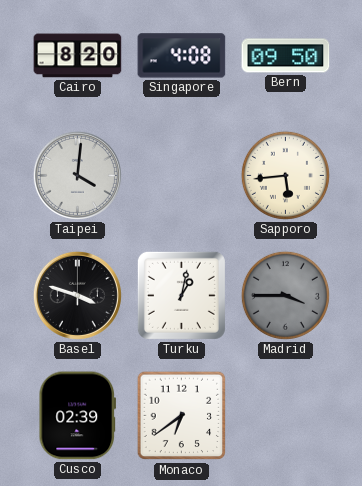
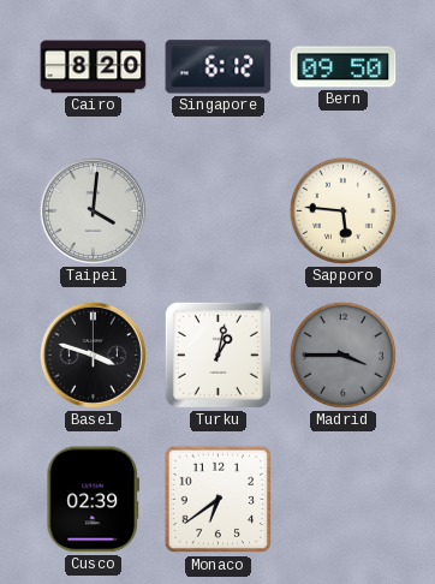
Singapore: 4:08 -> 6:12 (219, 67)
Sapporo: 5:44 -> 5:46 (342, 210)
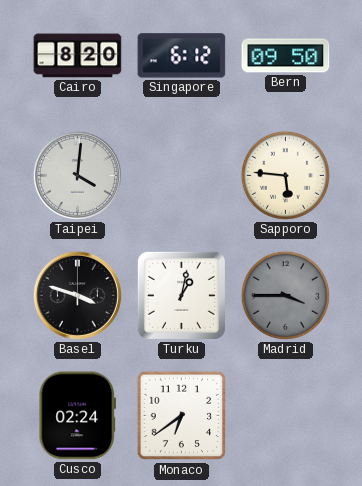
Cusco: 02:39 -> 02:24 (77, 416)
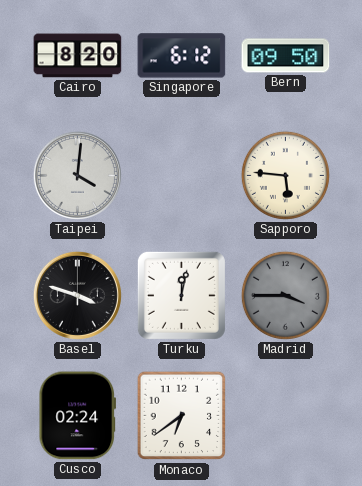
Turku: 1:02 -> 12:02 (181, 295)
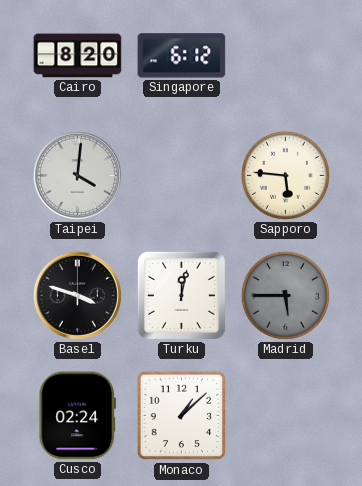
Bern: 09:50 -> none (286, 56)
Madrid: 3:45 -> 5:45 (285, 295)
Monaco: 6:39 -> 1:08 (182, 416)
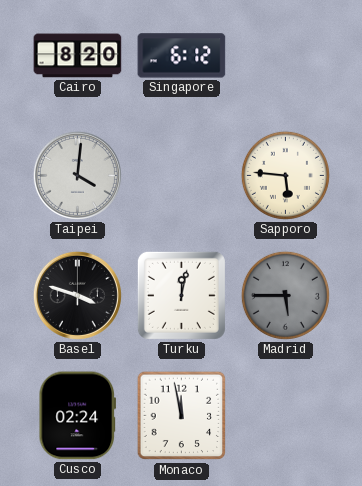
Monaco: 1:08 -> 11:58 (182, 416)
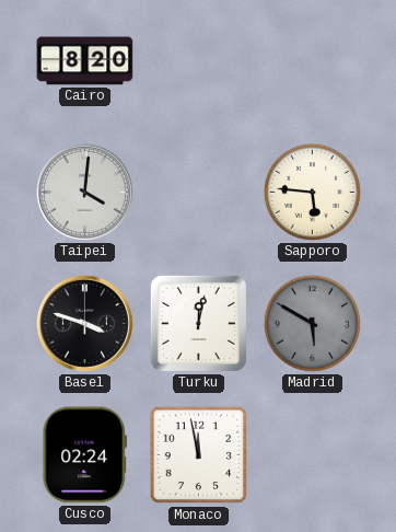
Singapore: 6:12 -> none (182, 56)
Madrid: 5:45 -> 5:50 (312, 323)
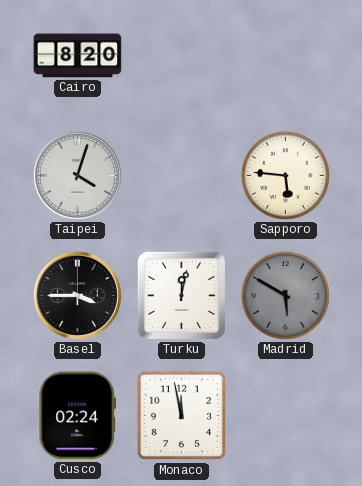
Taipei: 4:01 -> 4:03 (77, 175)
Basel: 3:48 -> 3:45 (77, 295)
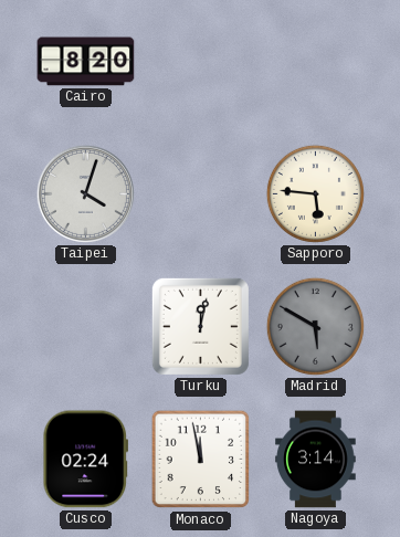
Basel: 3:45 -> none (77, 295)
Nagoya: none -> 3:14 (316, 460)
